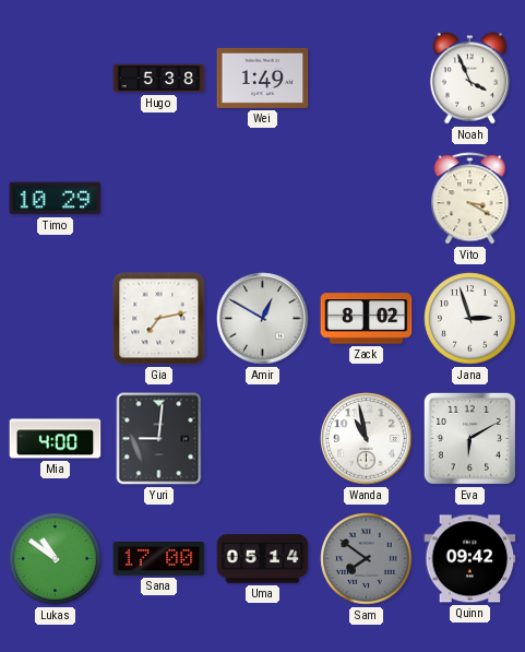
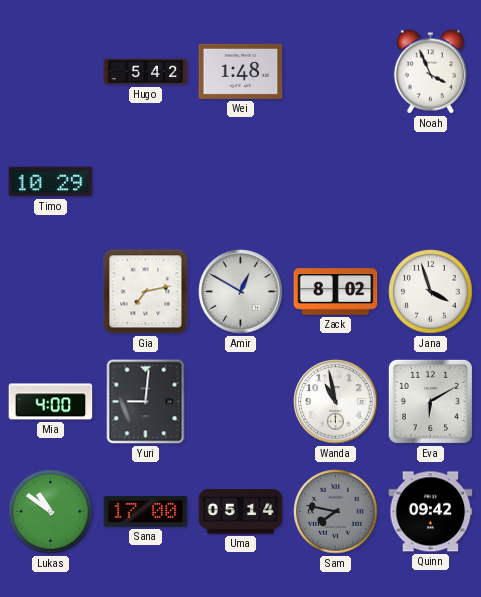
Hugo: 5:38 -> 5:42 (146, 72)
Wei: 1:49 -> 1:48 (241, 71)
Vito: 3:20 -> none (470, 199)
Jana: 2:57 -> 3:57 (431, 292)
Sam: 7:51 -> 7:47 (336, 512)
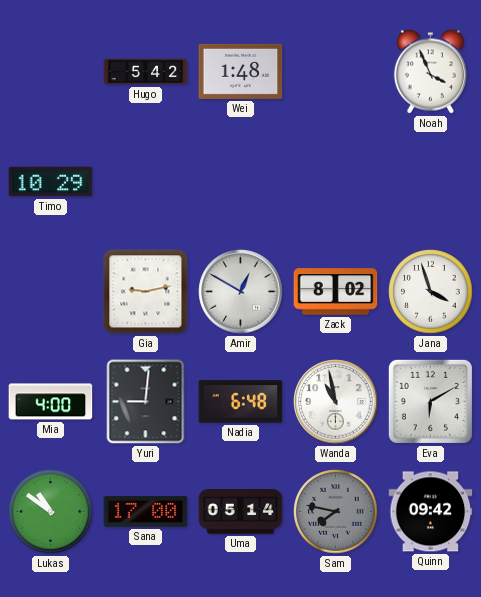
Gia: 7:13 -> 9:13 (146, 292)
Nadia: none -> 6:48 (241, 402)
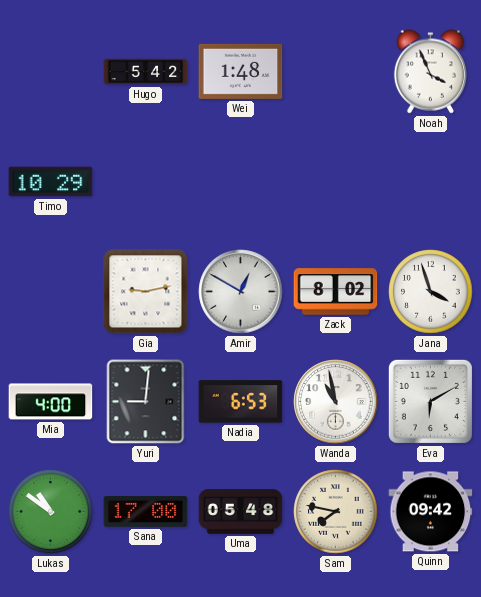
Nadia: 6:48 -> 6:53 (241, 402)
Uma: 05:14 -> 05:48 (241, 512)
Sam dial: grey -> cream (336, 512)
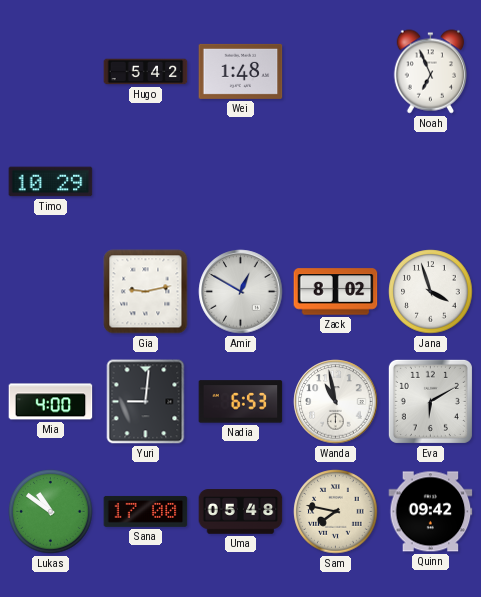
Noah: 3:56 -> 6:56 (430, 72)
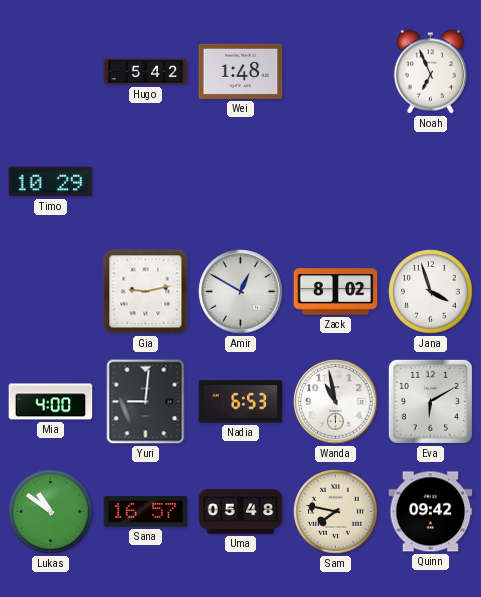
Sana: 17:00 -> 16:57 (146, 511)
